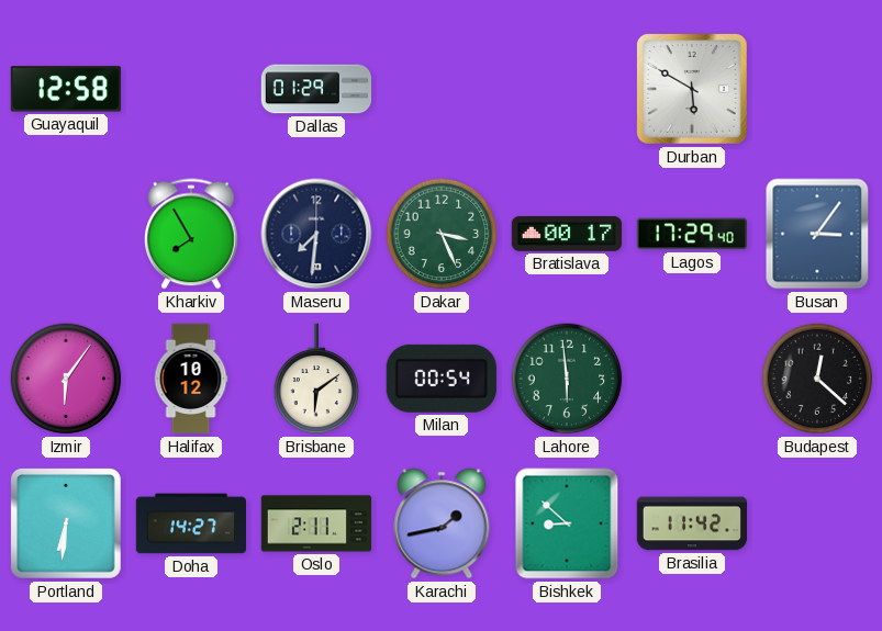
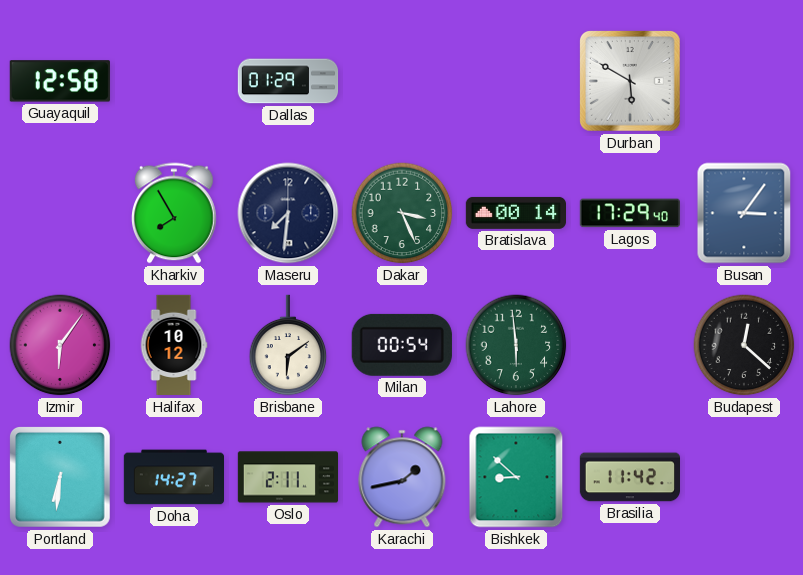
Bratislava: 00:17 -> 00:14 (515, 213)
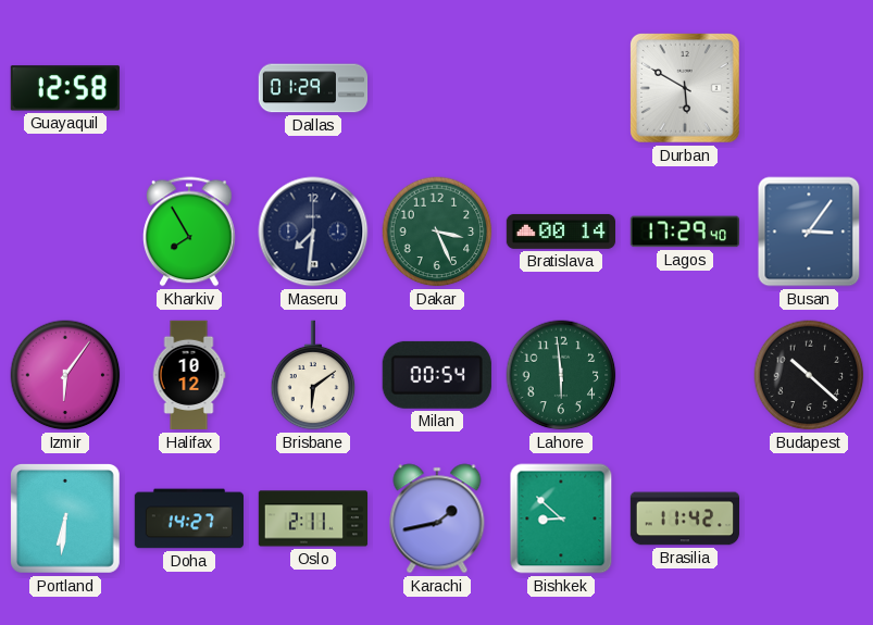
Budapest: 12:22 -> 10:22 (809, 375)
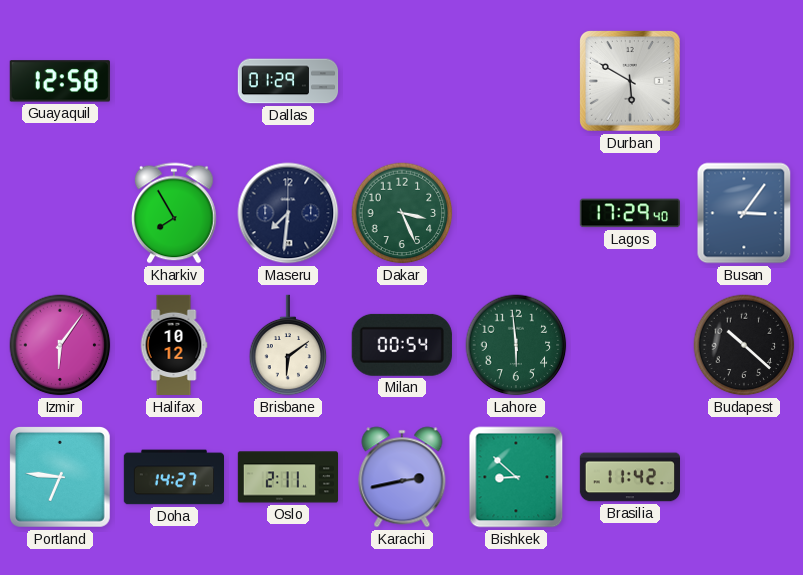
Bratislava: 00:14 -> none (560, 232)
Portland: 6:31 -> 6:46 (60, 477)
Karachi: 1:43 -> 2:43 (402, 477)
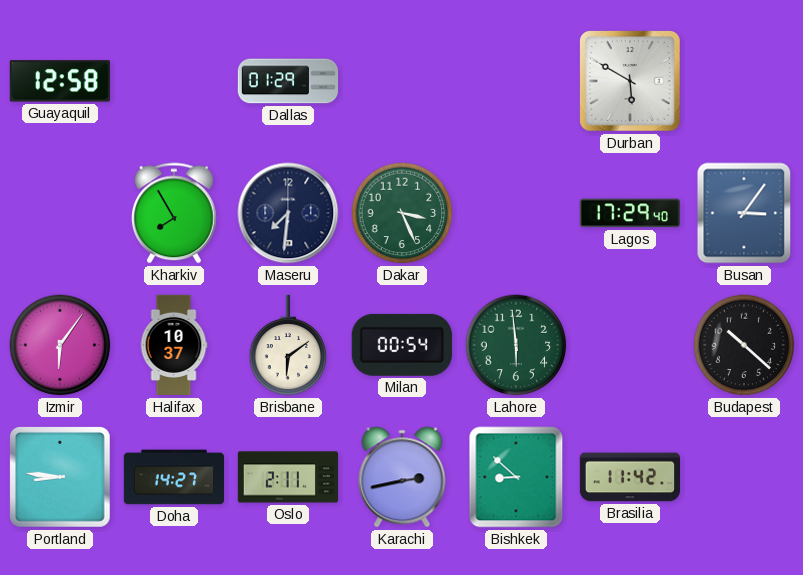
Halifax: 10:12 -> 10:37 (174, 345)
Portland: 6:46 -> 8:46 (60, 477)
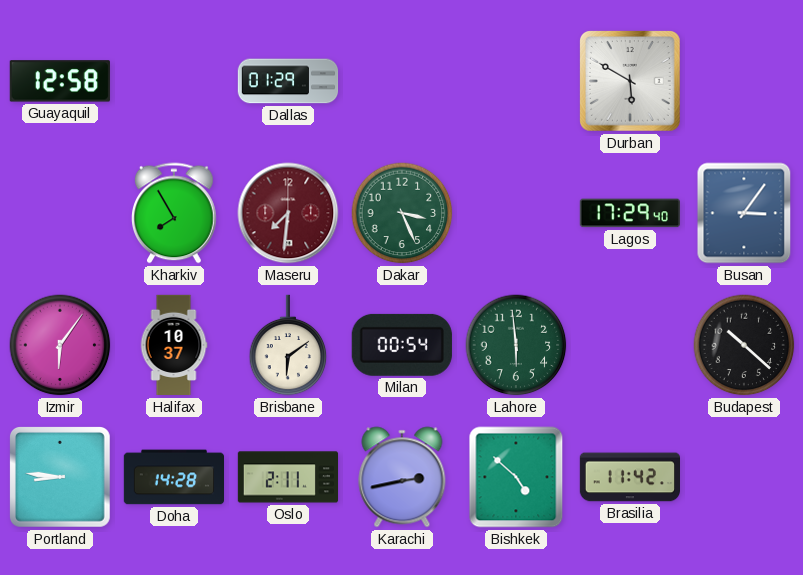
Maseru dial: navy -> burgundy (288, 213)
Doha: 14:27 -> 14:28 (173, 477)
Bishkek: 8:52 -> 4:52 (516, 477)
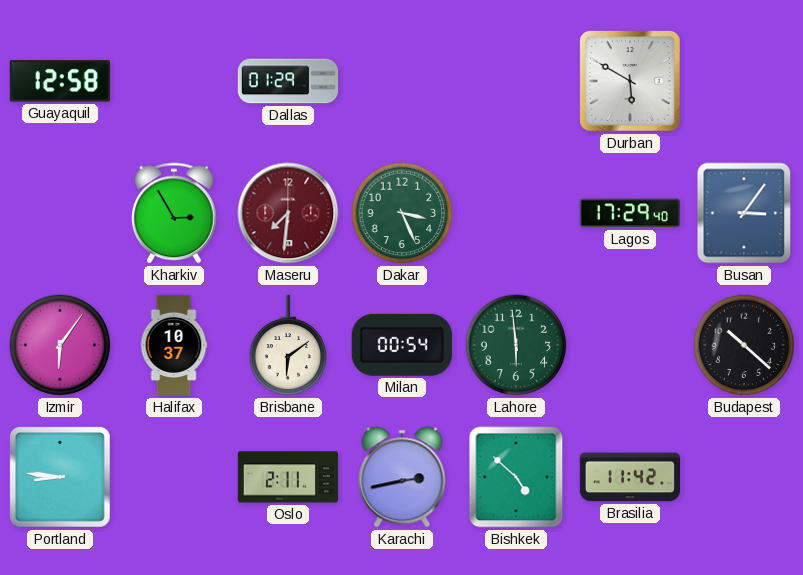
Kharkiv: 7:55 -> 2:55 (175, 213)
Doha: 14:28 -> none (173, 477)
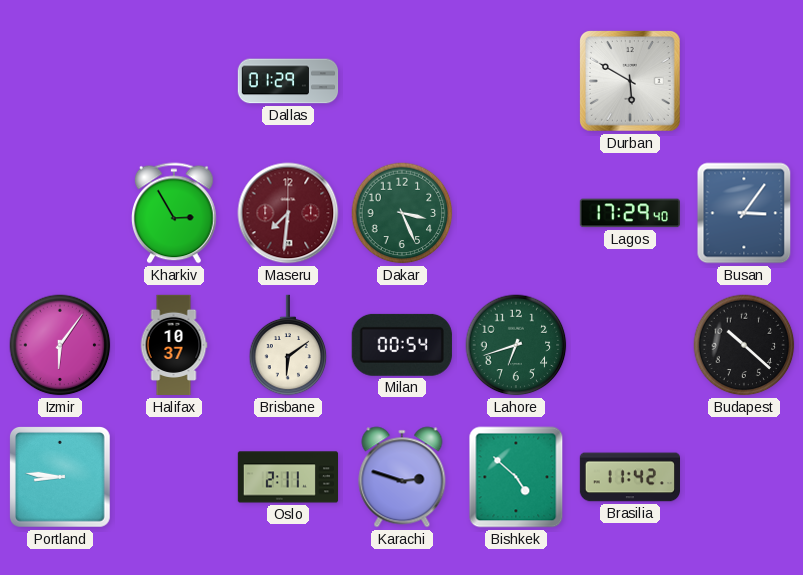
Guayaquil: 12:58 -> none (60, 81)
Lahore: 5:59 -> 6:42 (516, 345)
Karachi: 2:43 -> 2:48 (402, 477)
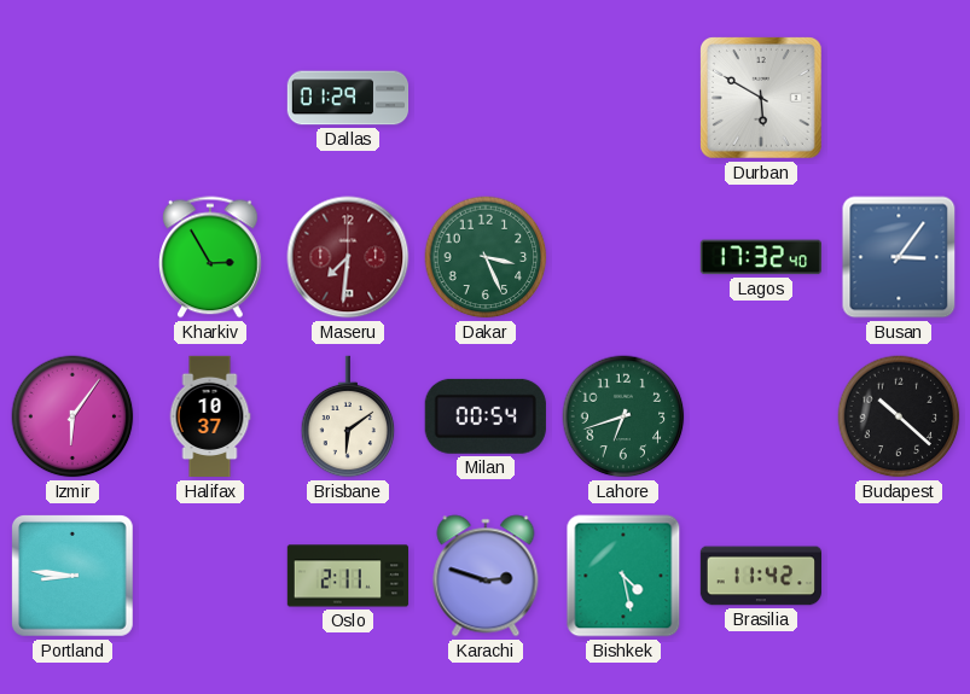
Lagos: 17:29 -> 17:32 (761, 257)
Bishkek: 4:52 -> 4:28 (623, 576)
